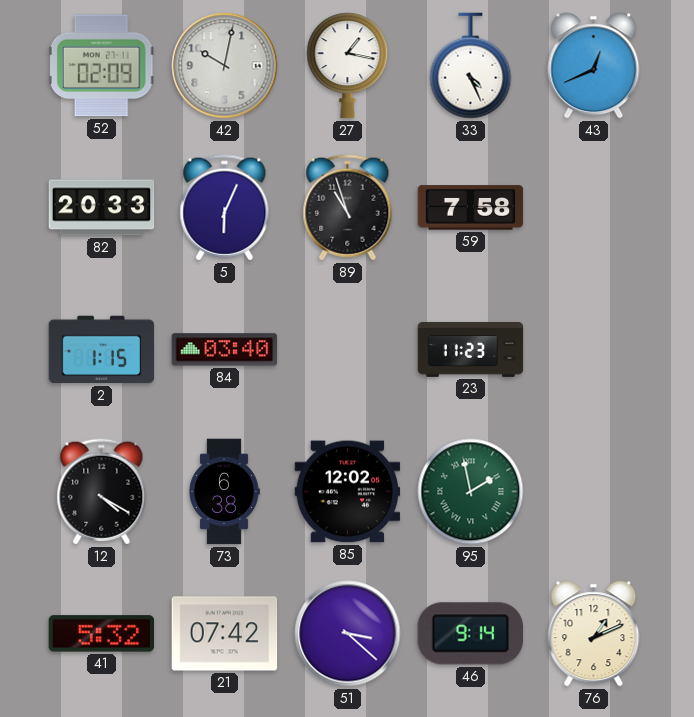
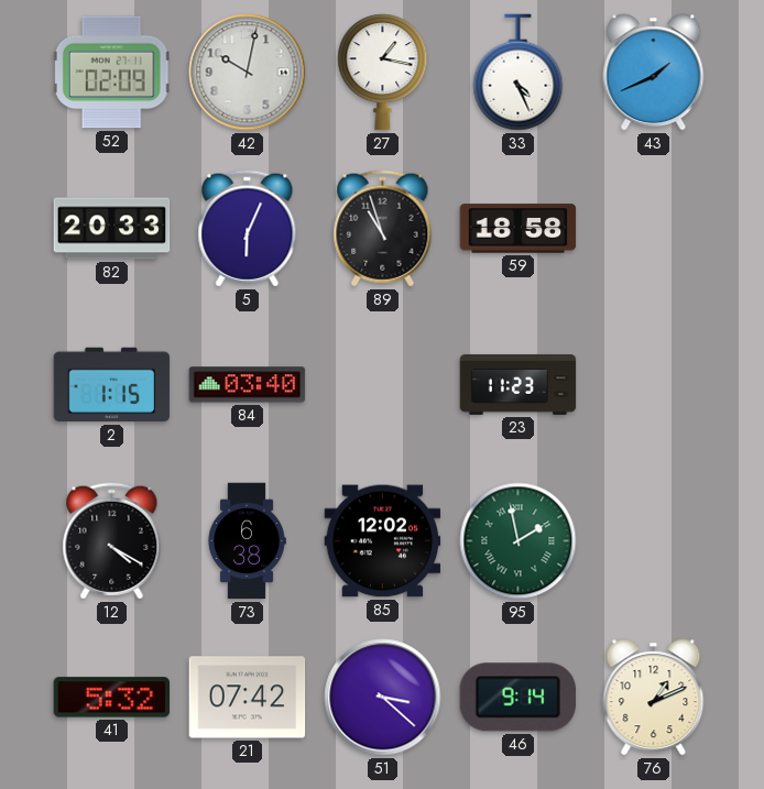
43: 12:41 -> 1:41 (654, 73)
59: 7:58 -> 18:58 (519, 229)
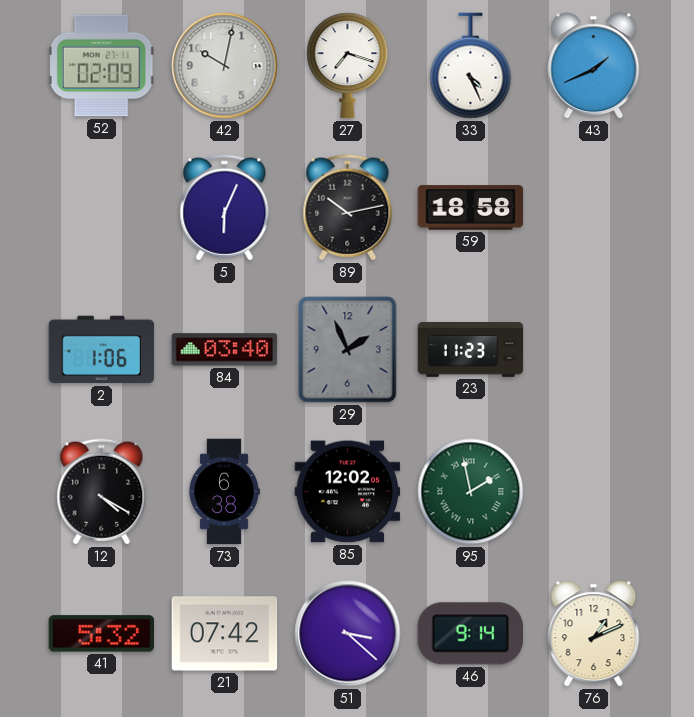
27: 1:17 -> 7:18 (348, 66)
82: 20:33 -> none (112, 229)
89: 10:57 -> 10:13 (348, 208)
2: 1:15 -> 1:06 (102, 350)
29: none -> 1:56 (348, 350)
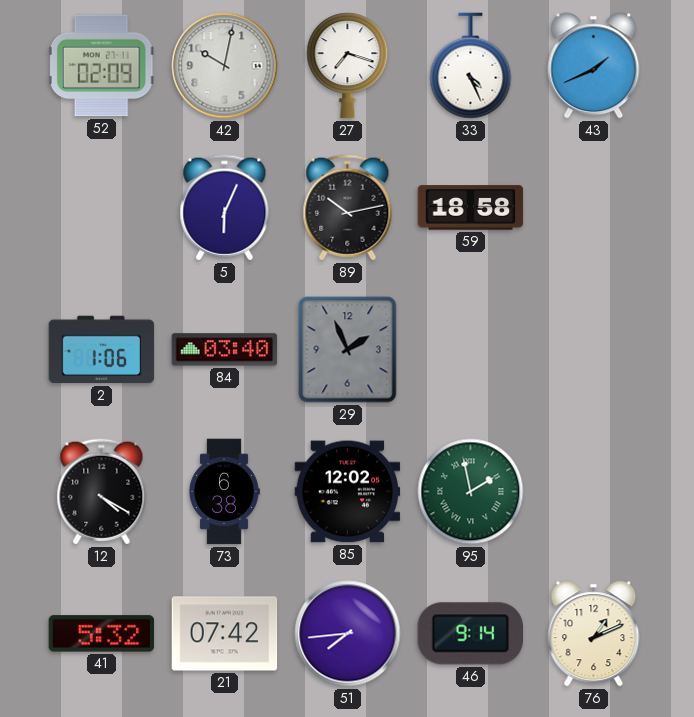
23: 11:23 -> none (471, 350)
51: 3:22 -> 7:44 (348, 634)
